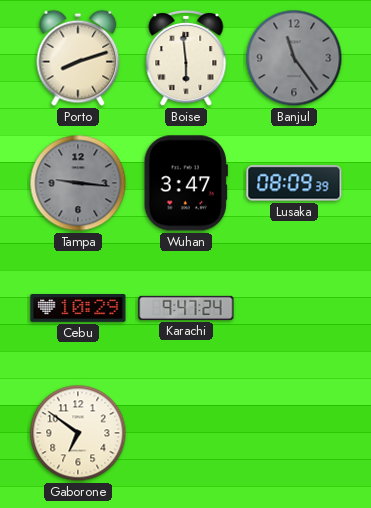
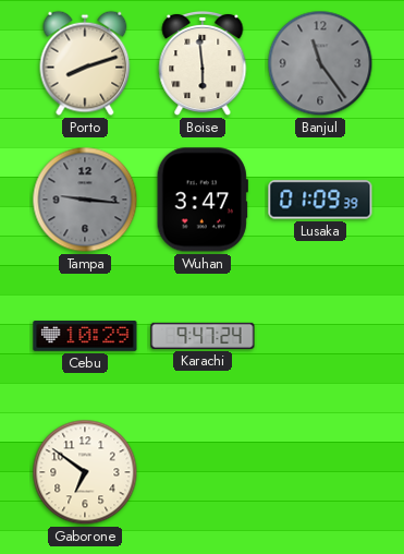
Lusaka: 08:09 -> 01:09 (320, 200)
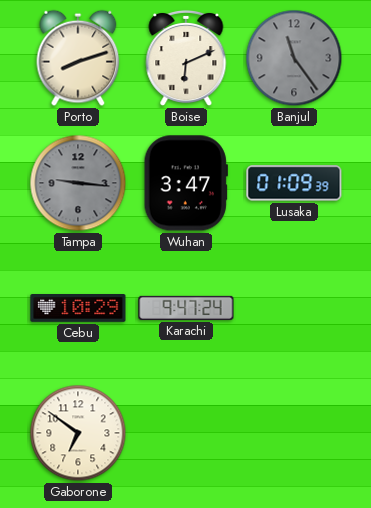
Boise: 5:59 -> 6:11 (186, 58)
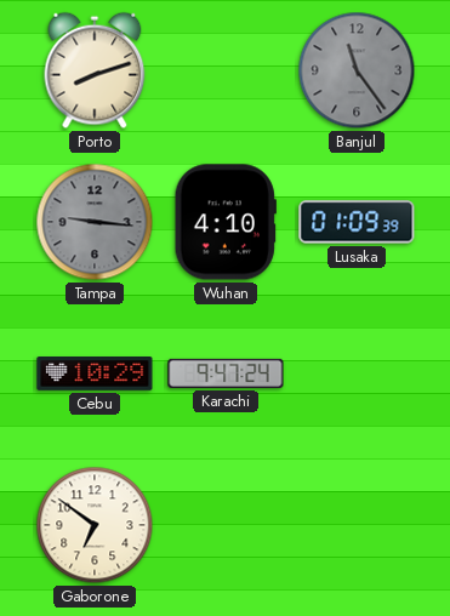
Boise: 6:11 -> none (186, 58)
Wuhan: 3:47 -> 4:10 (226, 222)
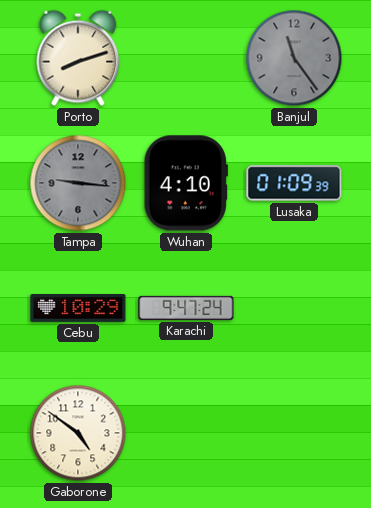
Gaborone: 6:51 -> 4:51 (78, 433)
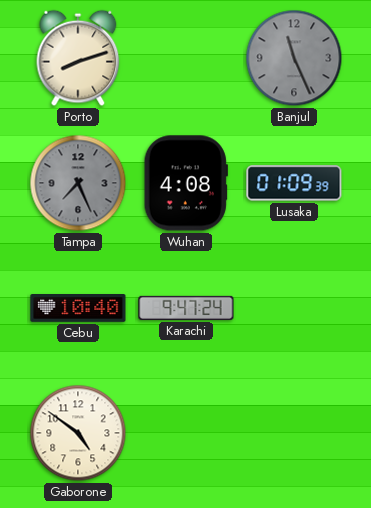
Banjul: 11:24 -> 11:26 (294, 58)
Tampa: 9:16 -> 7:26 (78, 183)
Wuhan: 4:10 -> 4:08 (186, 183)
Cebu: 10:29 -> 10:40 (78, 309)
